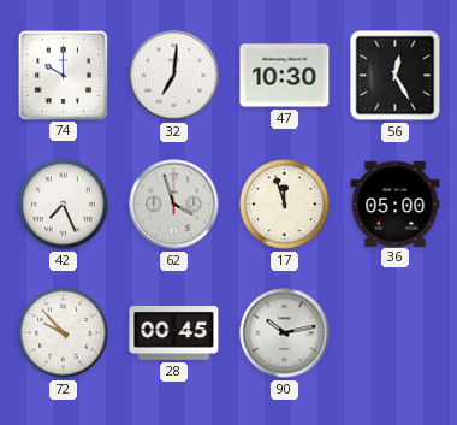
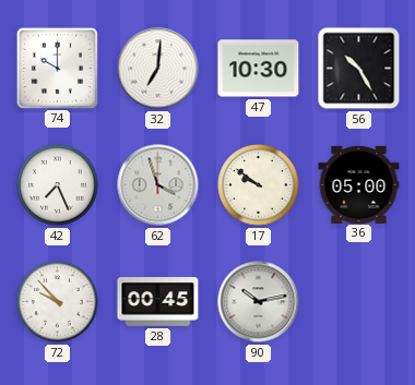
56: 12:25 -> 10:25 (359, 69)
17: 11:57 -> 9:51 (259, 185)
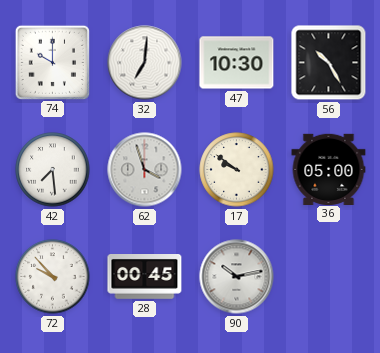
42: 7:26 -> 7:29 (53, 170)
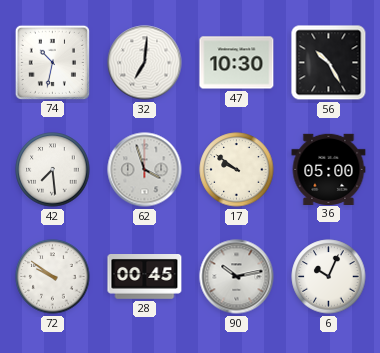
74: 10:00 -> 10:32 (52, 62)
72: 9:53 -> 9:51 (53, 277)
6: none -> 10:04 (329, 277)
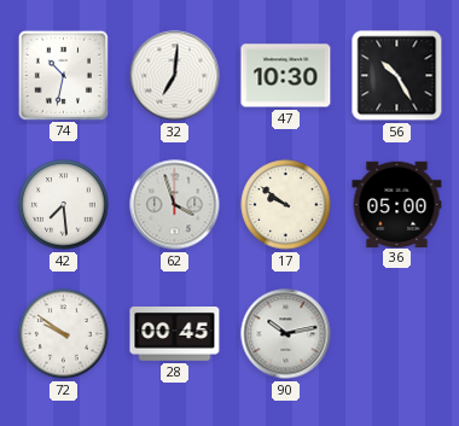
6: 10:04 -> none (329, 277)
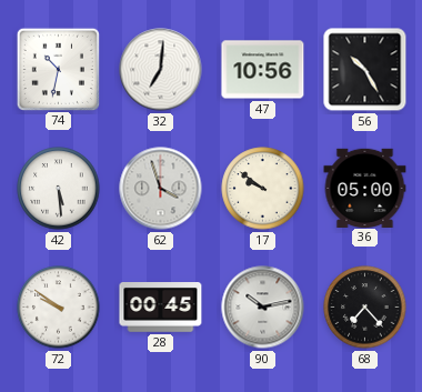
47: 10:30 -> 10:56 (263, 70)
42: 7:29 -> 5:29 (59, 189)
68: none -> 7:23 (365, 308)
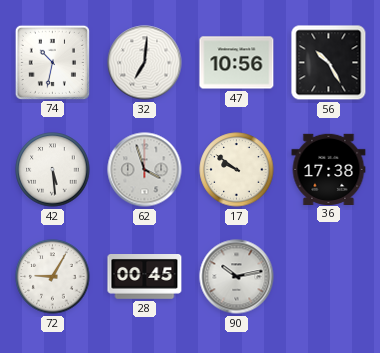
36: 05:00 -> 17:38 (329, 169)
72: 9:51 -> 9:05 (53, 277)
68: 7:23 -> none (365, 308)
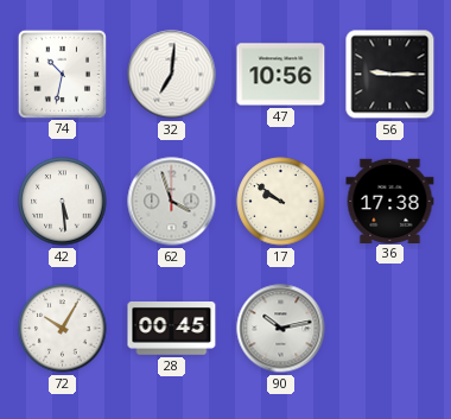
56: 10:25 -> 9:15 (390, 75)
72: 9:05 -> 10:05 (63, 329)
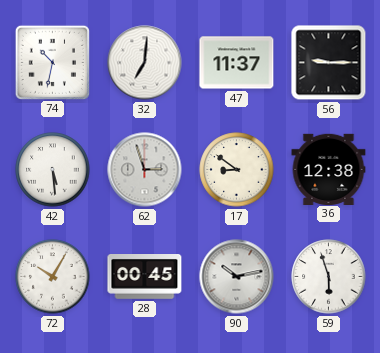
47: 10:56 -> 11:37 (237, 63)
62: 3:57 -> 2:57 (145, 170)
17: 9:51 -> 8:51 (237, 170)
36: 17:38 -> 12:38 (329, 169)
59: none -> 5:57 (329, 277)
